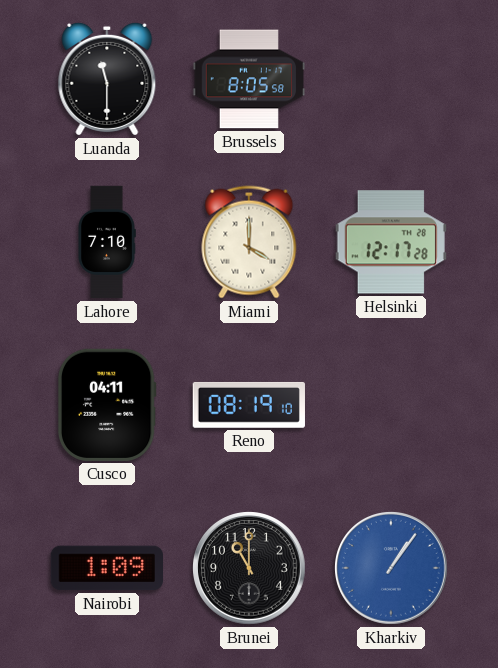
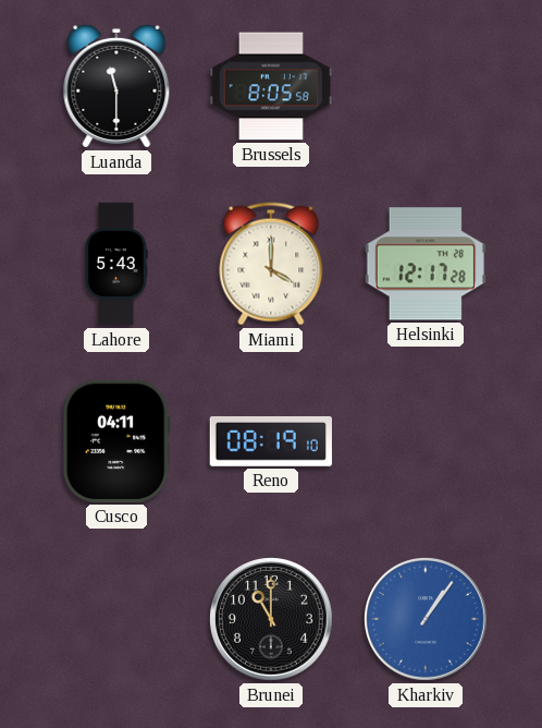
Lahore: 7:10 -> 5:43 (116, 264)
Nairobi: 1:09 -> none (106, 568)
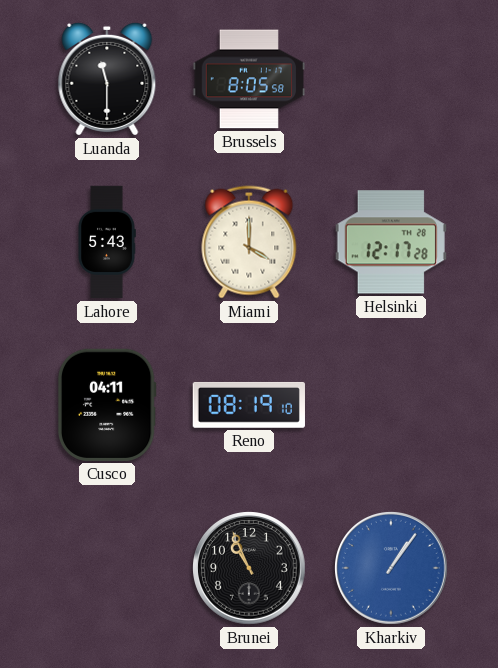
Brunei: 11:00 -> 10:56 (250, 569)
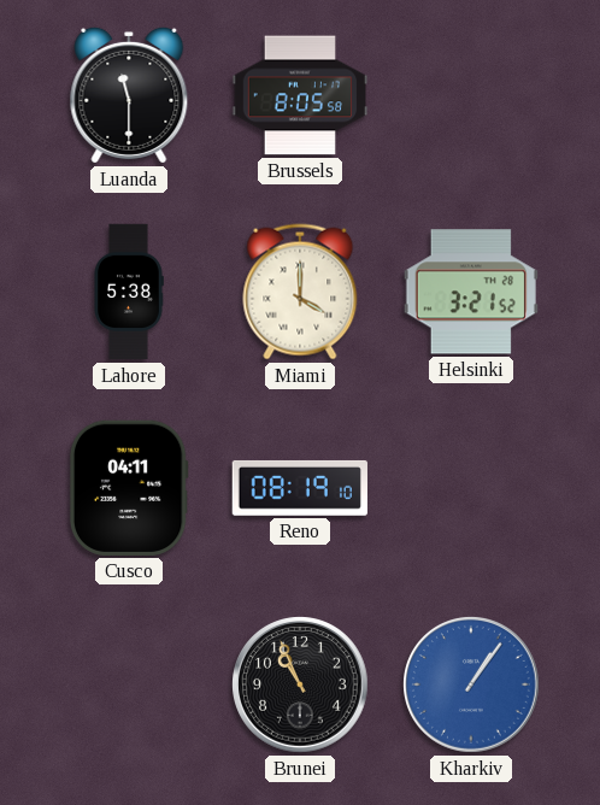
Lahore: 5:43 -> 5:38 (129, 292)
Helsinki: 12:17 -> 3:21 (471, 292)
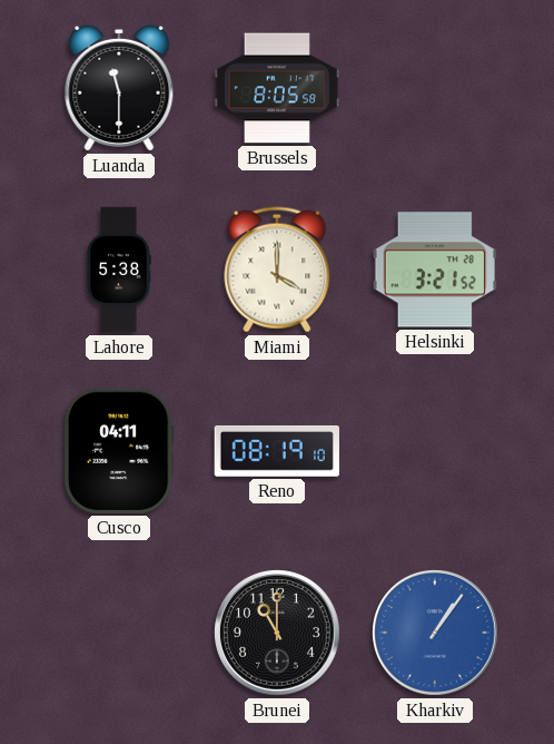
Brunei: 10:56 -> 11:00 (278, 634)
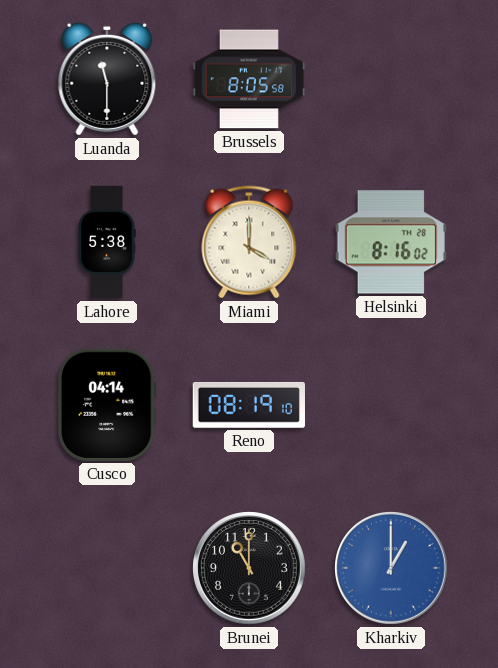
Helsinki: 3:21 -> 8:16 (391, 242)
Cusco: 04:11 -> 04:14 (107, 405)
Kharkiv: 1:06 -> 1:00 (392, 569)
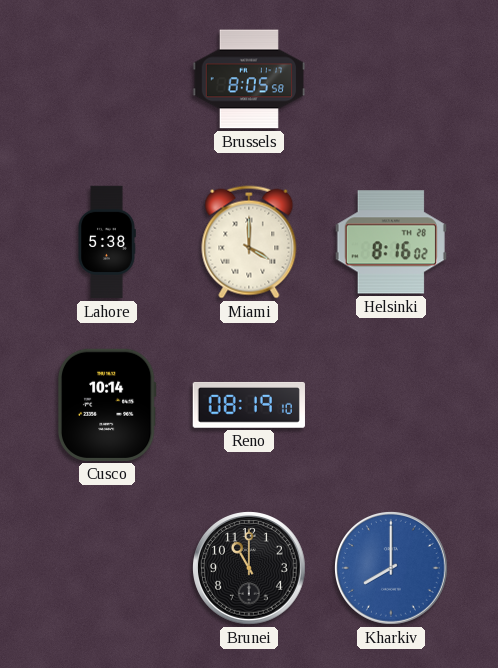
Luanda: 11:30 -> none (107, 79)
Cusco: 04:14 -> 10:14 (107, 405)
Kharkiv: 1:00 -> 8:00 (392, 569)
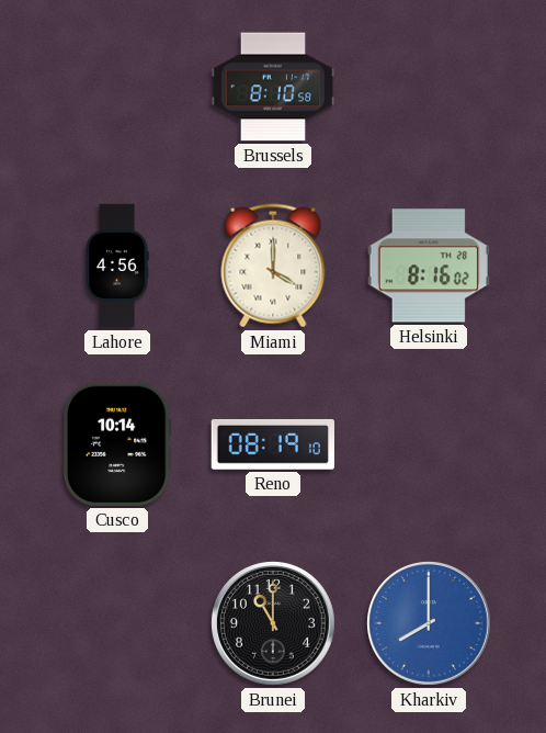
Brussels: 8:05 -> 8:10 (273, 87)
Lahore: 5:38 -> 4:56 (117, 266)
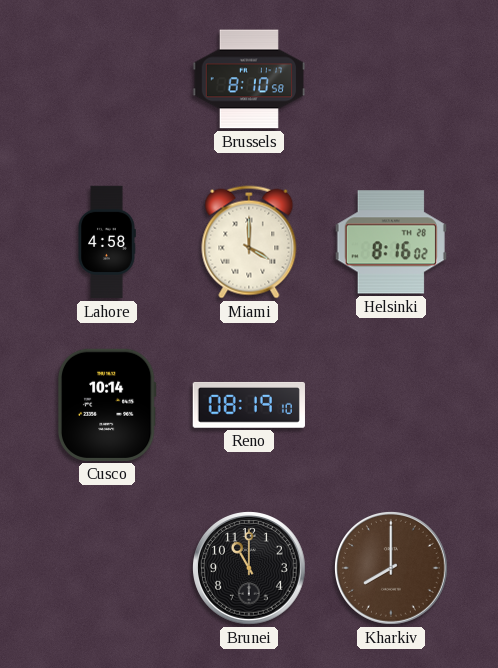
Lahore: 4:56 -> 4:58 (107, 242)
Kharkiv dial: blue -> brown (392, 569)
